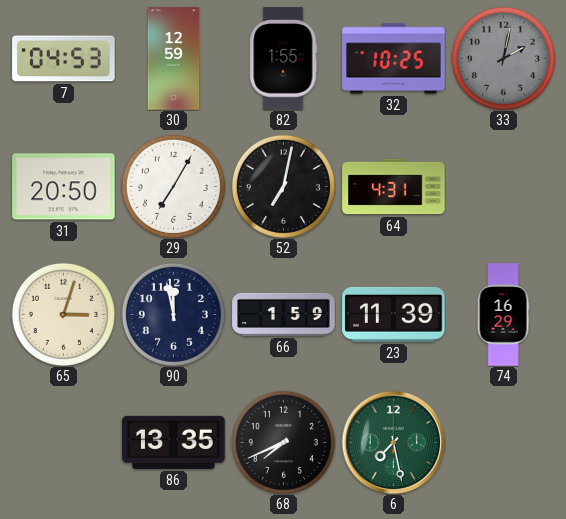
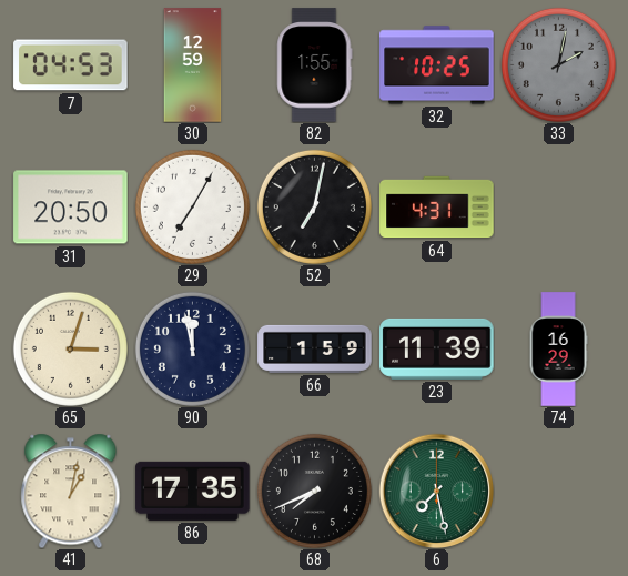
41: none -> 1:02 (71, 491)
86: 13:35 -> 17:35 (193, 491)
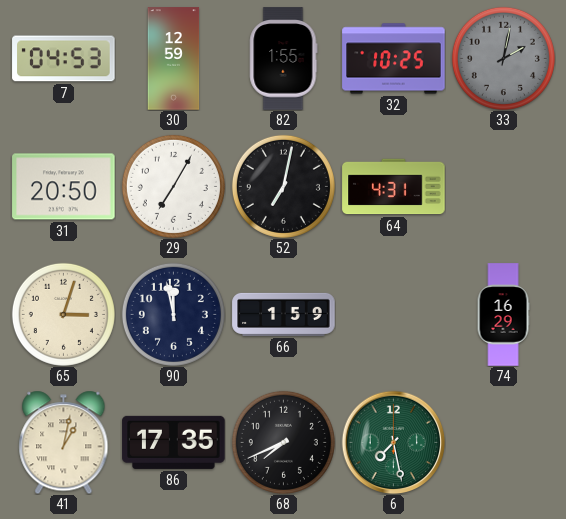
23: 11:39 -> none (437, 348)
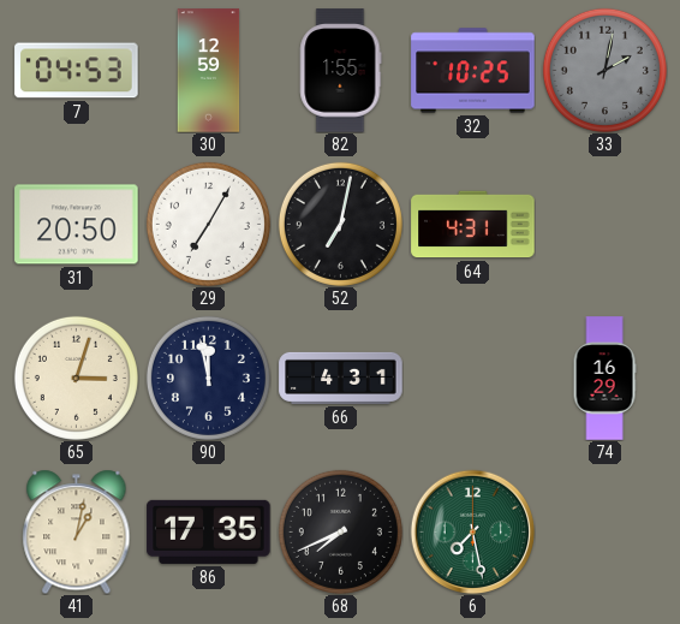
66: 1:59 -> 4:31 (341, 378)
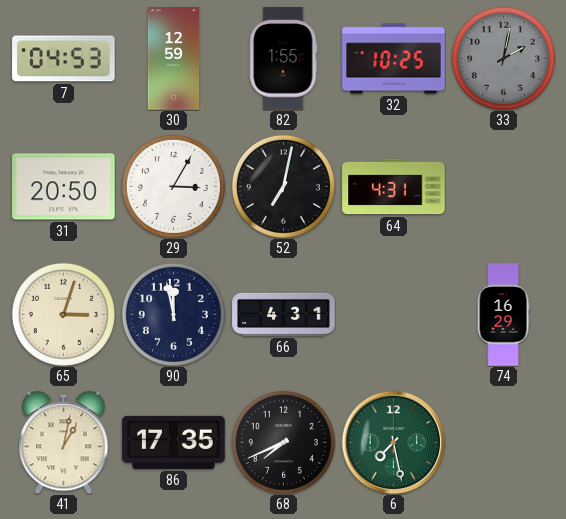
29: 7:05 -> 3:05 (173, 186)
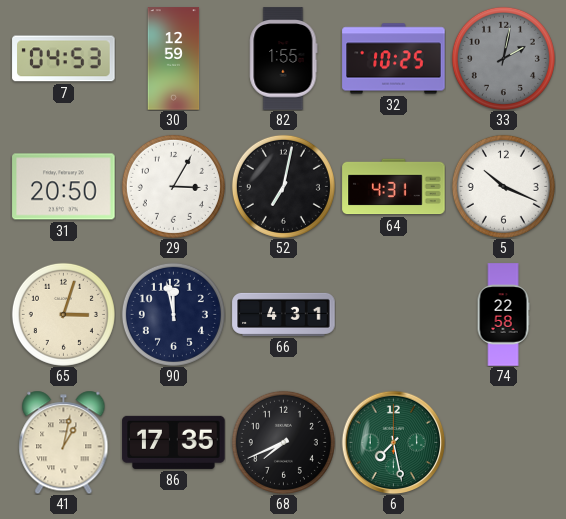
5: none -> 10:19 (503, 186)
74: 16:29 -> 22:58 (503, 315)
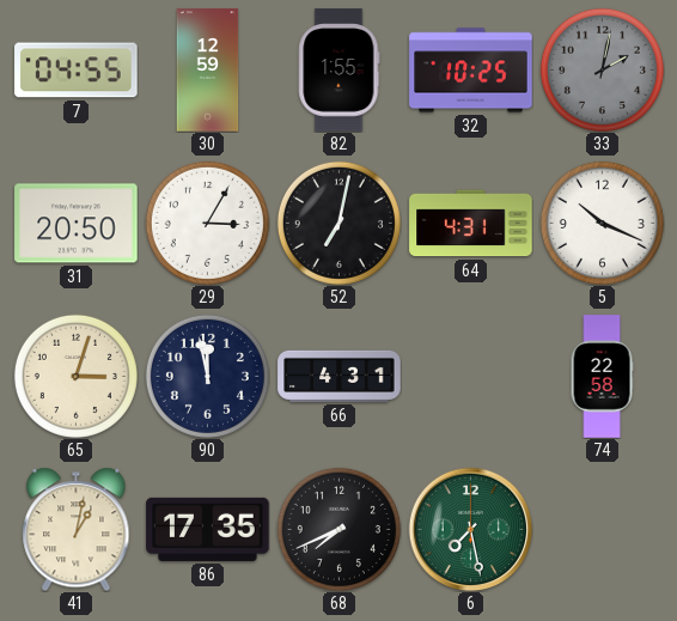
7: 04:53 -> 04:55 (77, 71)
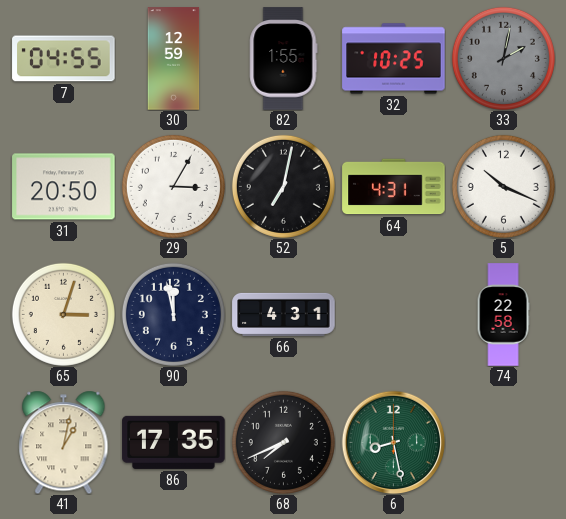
6: 7:28 -> 8:28 (393, 442)
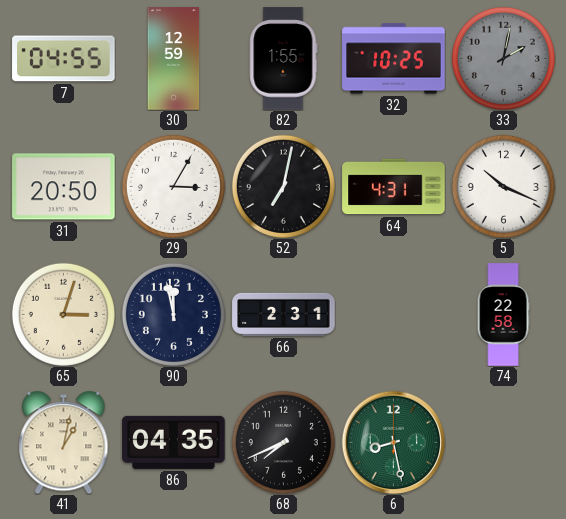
66: 4:31 -> 2:31 (284, 314)
86: 17:35 -> 04:35 (174, 442)
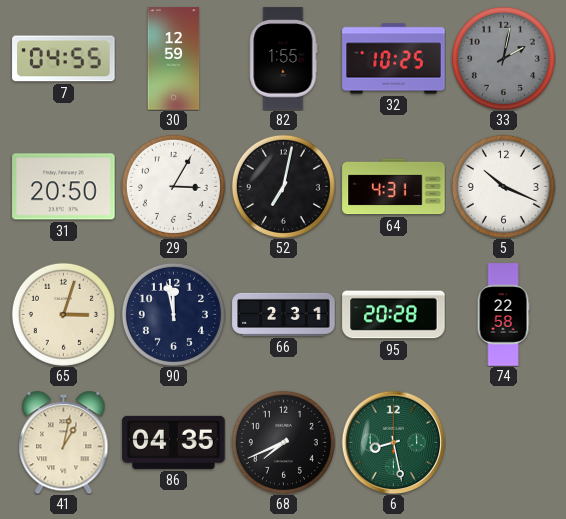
95: none -> 20:28 (394, 315)
